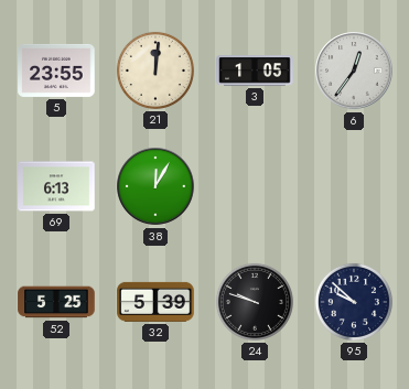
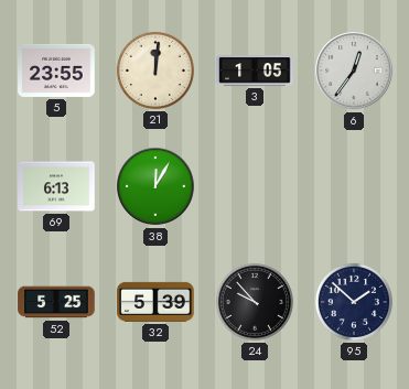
24: 9:48 -> 9:53 (255, 302)
95: 9:52 -> 1:52 (354, 302)
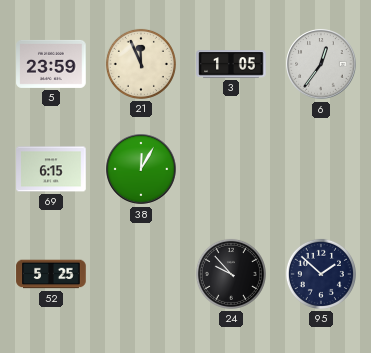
5: 23:55 -> 23:59 (51, 64)
21: 12:01 -> 11:56 (141, 64)
69: 6:13 -> 6:15 (51, 169)
32: 5:39 -> none (155, 302)
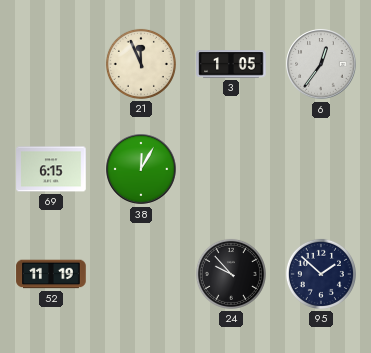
5: 23:59 -> none (51, 64)
52: 5:25 -> 11:19 (51, 274)
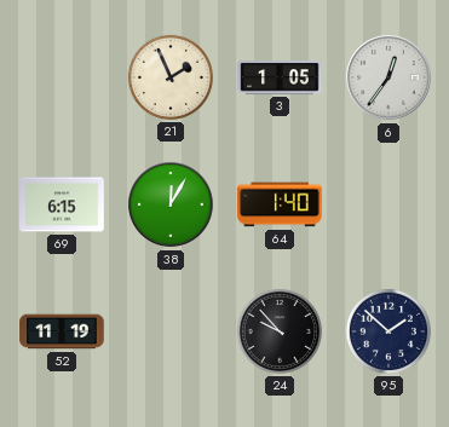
21: 11:56 -> 1:56 (171, 77)
64: none -> 1:40 (280, 204)
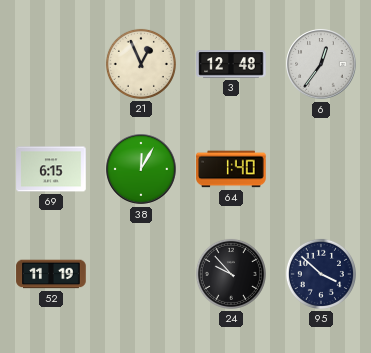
21: 1:56 -> 12:56 (141, 64)
3: 1:05 -> 12:48 (231, 64)
95: 1:52 -> 3:52 (321, 274)
